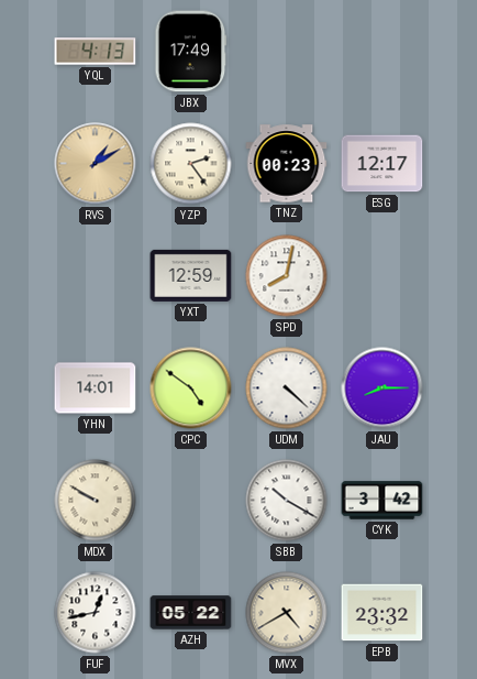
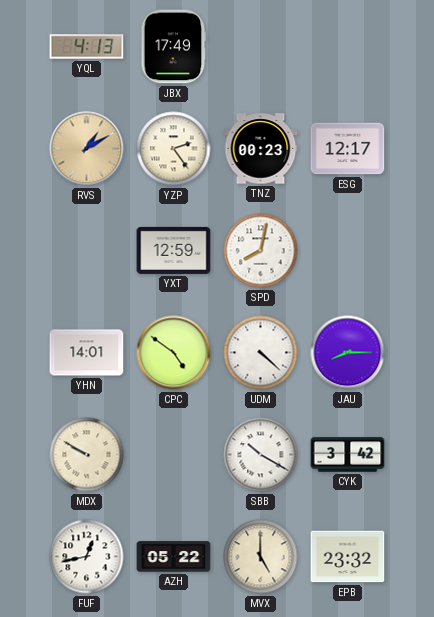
MVX: 4:40 -> 5:00 (261, 557)
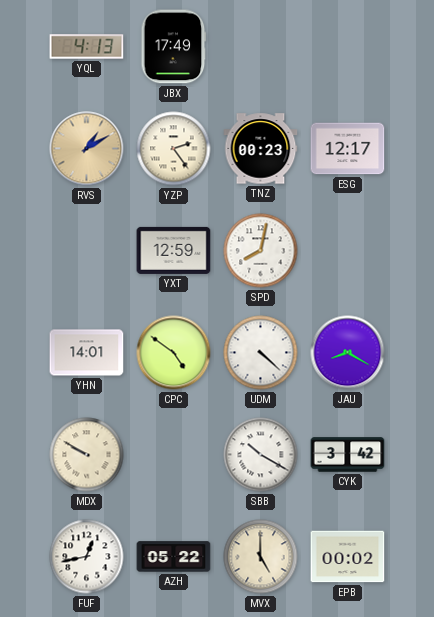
JAU: 8:15 -> 8:20 (348, 353)
EPB: 23:32 -> 00:02 (348, 557)
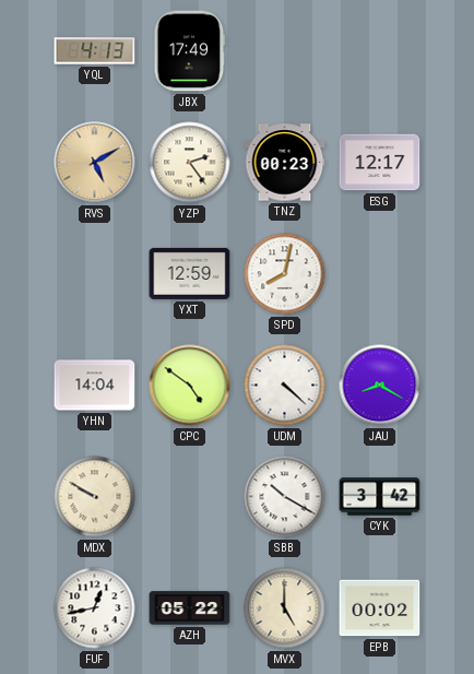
RVS: 1:10 -> 5:10 (95, 163)
YHN: 14:01 -> 14:04 (95, 386)
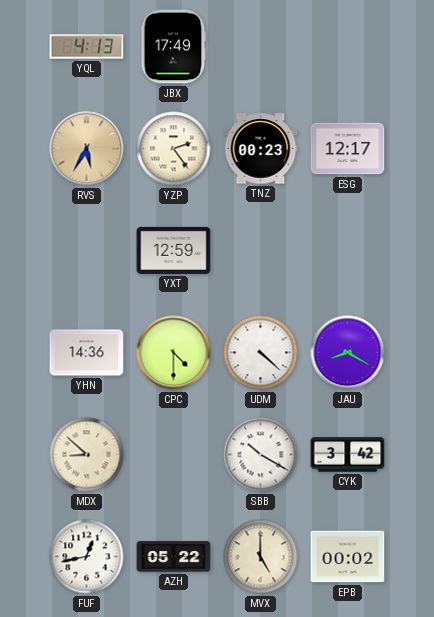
RVS: 5:10 -> 5:35 (87, 149)
SPD: 8:02 -> none (285, 274)
YHN: 14:04 -> 14:36 (87, 353)
CPC: 4:51 -> 4:30 (174, 353)
MDX: 9:50 -> 8:52 (87, 455)
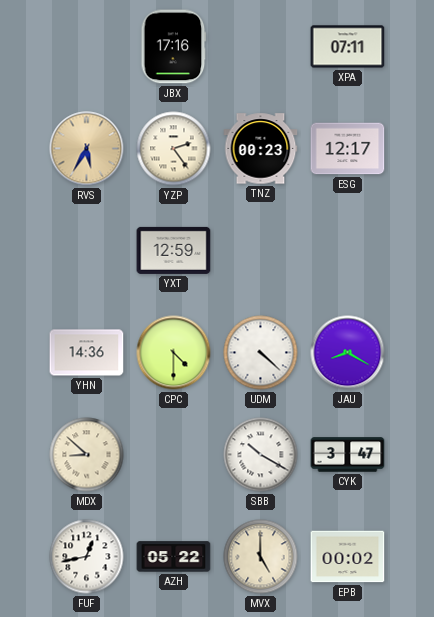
YQL: 4:13 -> none (87, 47)
JBX: 17:49 -> 17:16 (174, 47)
XPA: none -> 07:11 (348, 47)
CYK: 3:42 -> 3:47 (348, 455)
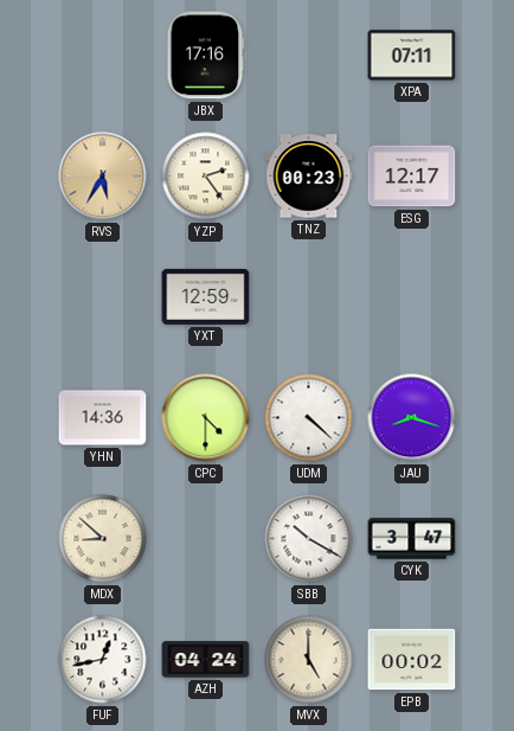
JAU: 8:20 -> 8:18 (412, 418)
AZH: 05:22 -> 04:24 (206, 660)
